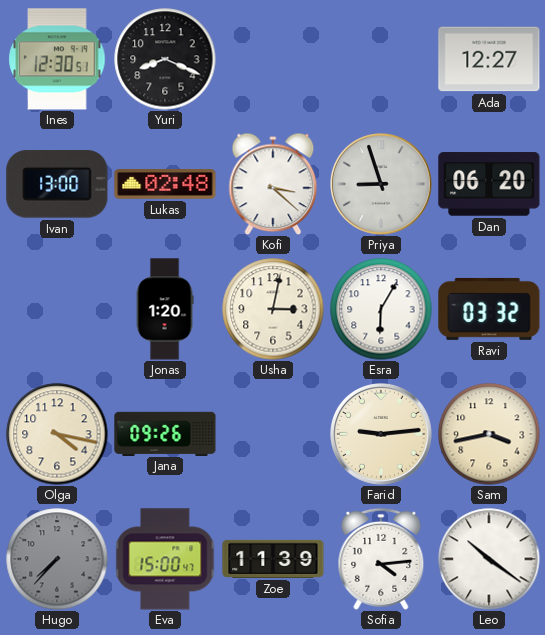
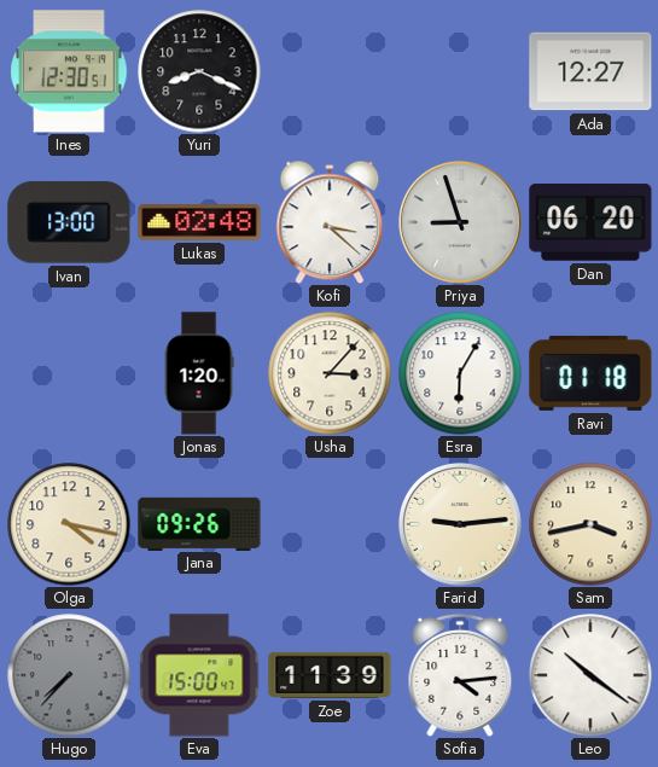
Usha: 3:02 -> 3:07 (330, 373)
Ravi: 03:32 -> 01:18 (590, 373)
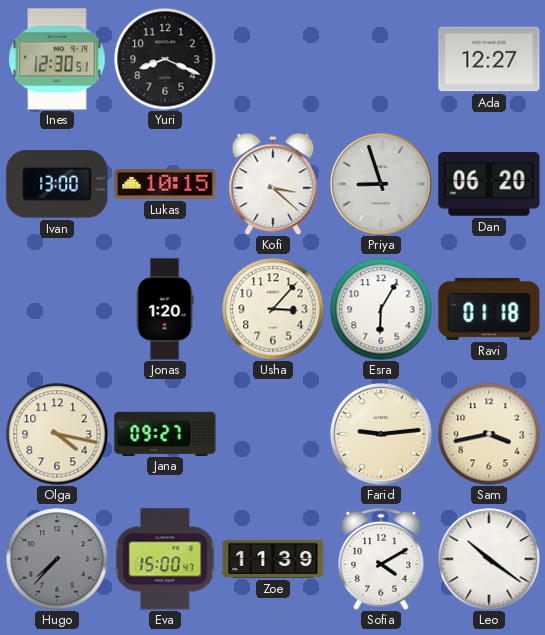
Lukas: 02:48 -> 10:15 (165, 184)
Jana: 09:26 -> 09:27 (165, 433)
Sofia: 4:14 -> 4:10 (381, 559)
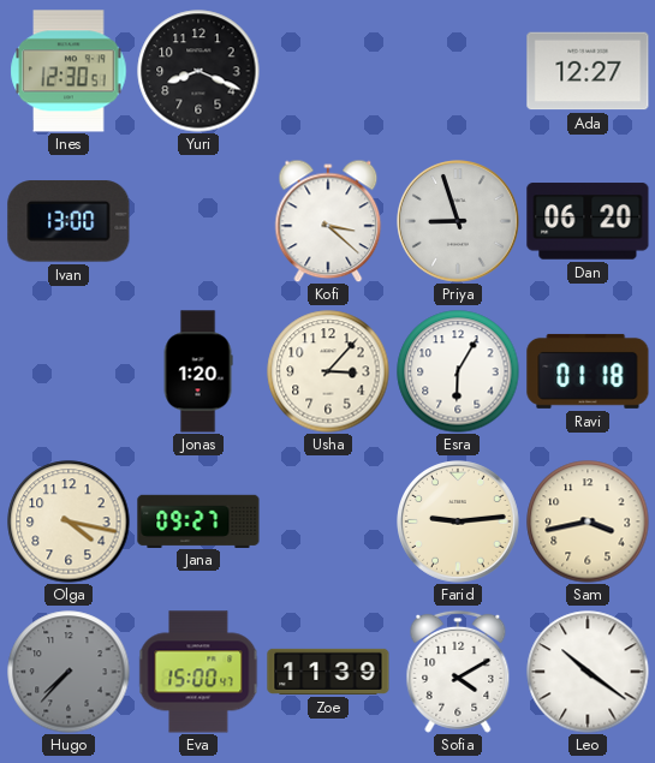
Lukas: 10:15 -> none (165, 184)
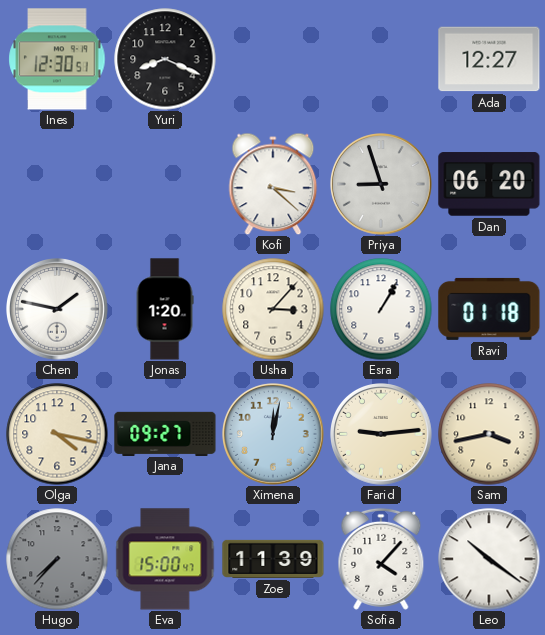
Ivan: 13:00 -> none (69, 221)
Chen: none -> 1:47 (58, 310)
Esra: 6:05 -> 1:05 (381, 309)
Ximena: none -> 12:02 (274, 435)
Sofia: 4:10 -> 4:07 (381, 559)
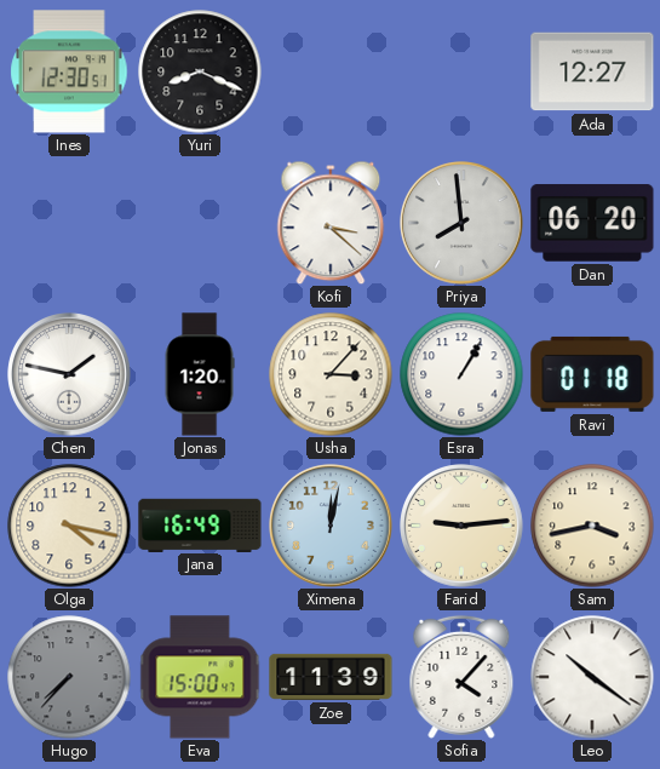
Priya: 8:57 -> 7:59 (463, 224)
Jana: 09:27 -> 16:49 (200, 524)
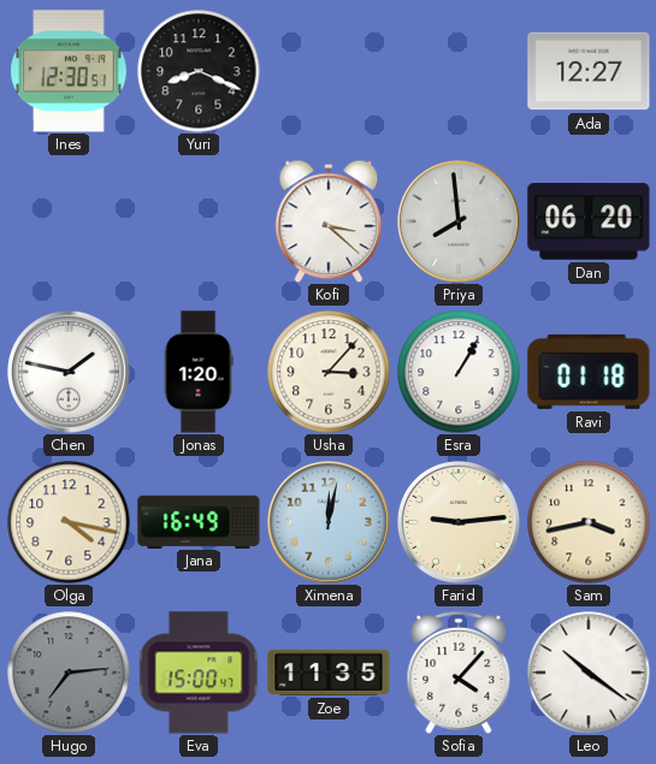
Hugo: 7:37 -> 7:14 (69, 673)
Zoe: 11:39 -> 11:35 (329, 673)
